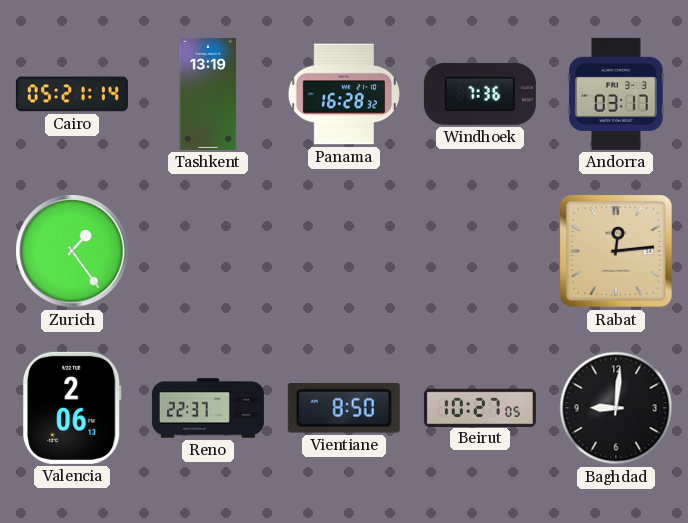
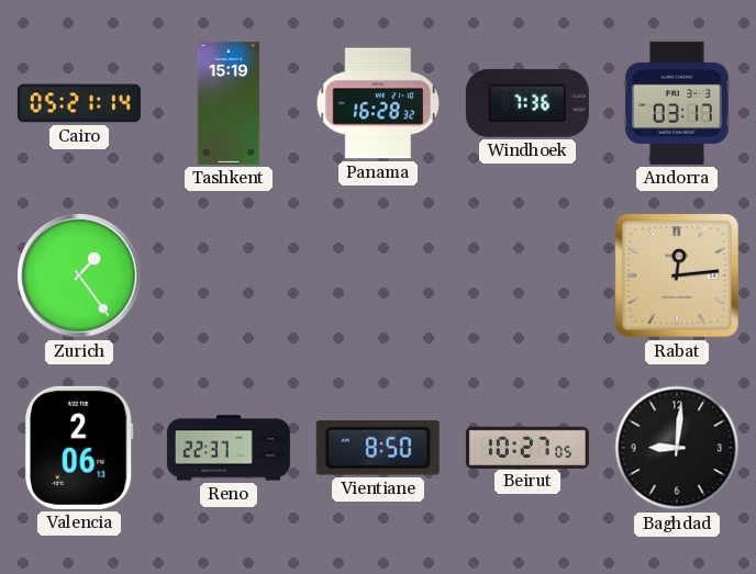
Tashkent: 13:19 -> 15:19 (229, 103)
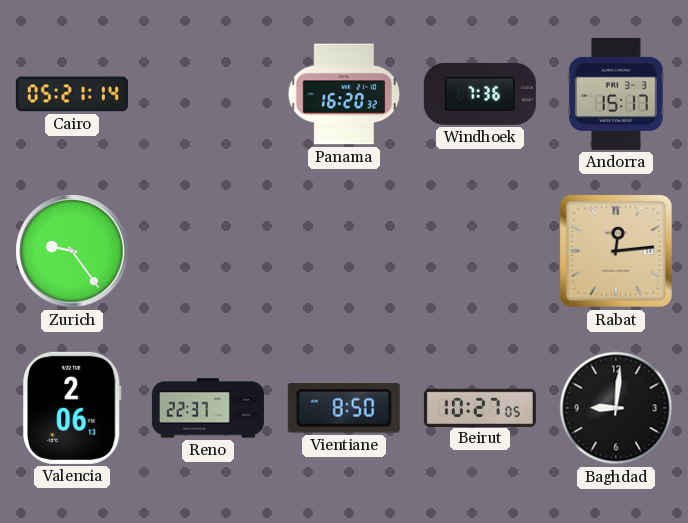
Tashkent: 15:19 -> none (229, 103)
Panama: 16:28 -> 16:20 (344, 94)
Andorra: 03:17 -> 15:17 (616, 94)
Zurich: 1:24 -> 9:24 (72, 251)
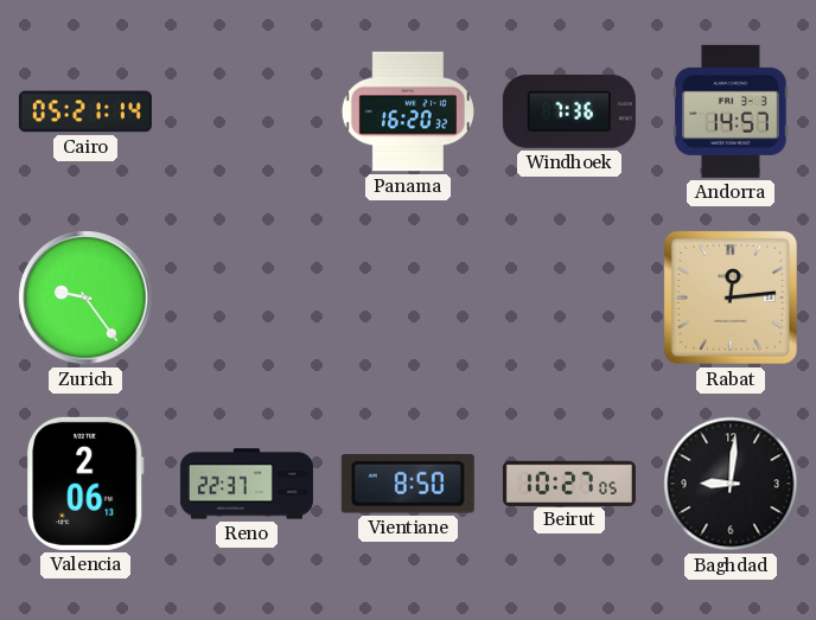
Andorra: 15:17 -> 14:57 (731, 111)
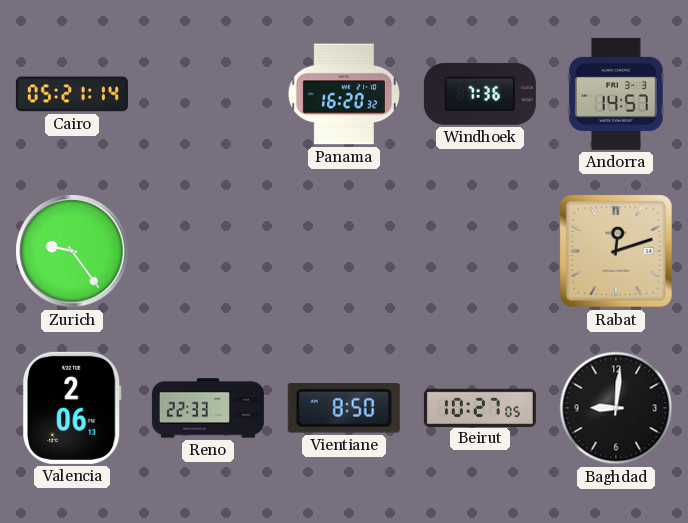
Rabat: 12:14 -> 12:12 (616, 251)
Reno: 22:37 -> 22:33 (208, 408)
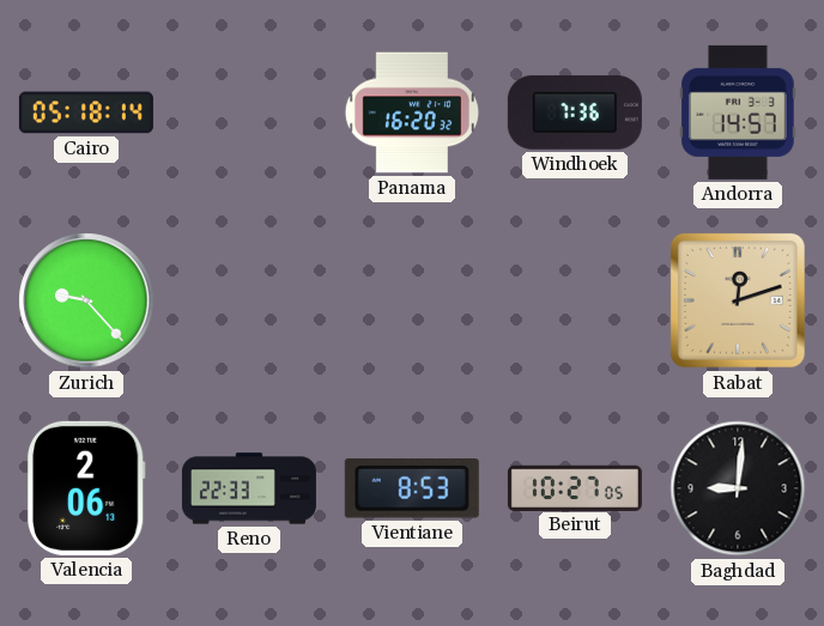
Cairo: 05:21 -> 05:18 (86, 113)
Zurich: 9:24 -> 9:23 (86, 300)
Vientiane: 8:50 -> 8:53 (412, 490)
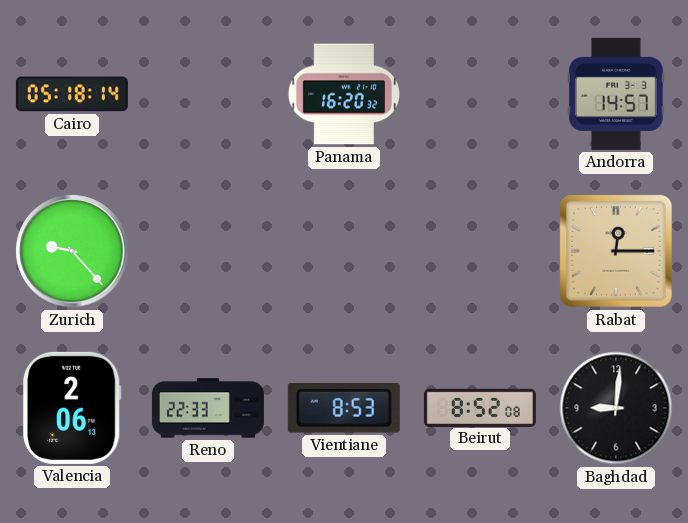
Windhoek: 7:36 -> none (575, 113)
Rabat: 12:12 -> 12:15 (616, 251)
Beirut: 10:27 -> 8:52 (480, 407)
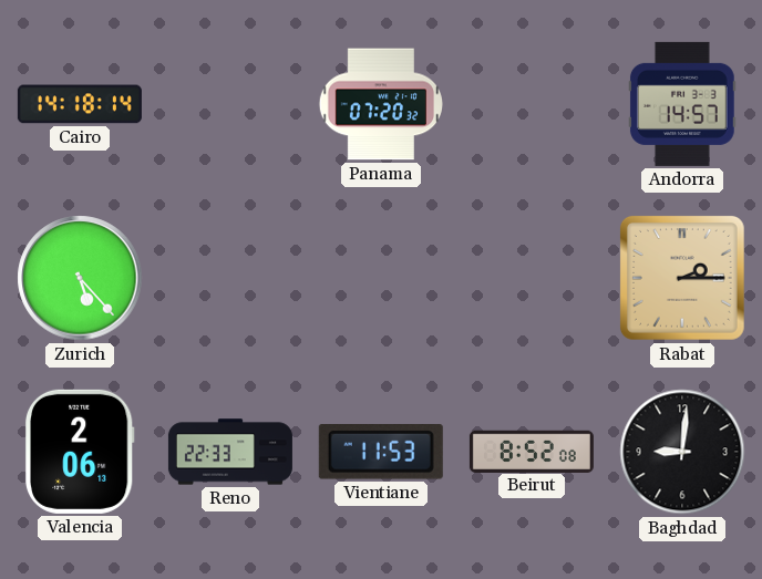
Cairo: 05:18 -> 14:18 (80, 104)
Panama: 16:20 -> 07:20 (381, 104)
Zurich: 9:23 -> 5:23 (80, 278)
Rabat: 12:15 -> 2:15 (682, 278)
Vientiane: 8:53 -> 11:53 (381, 453)
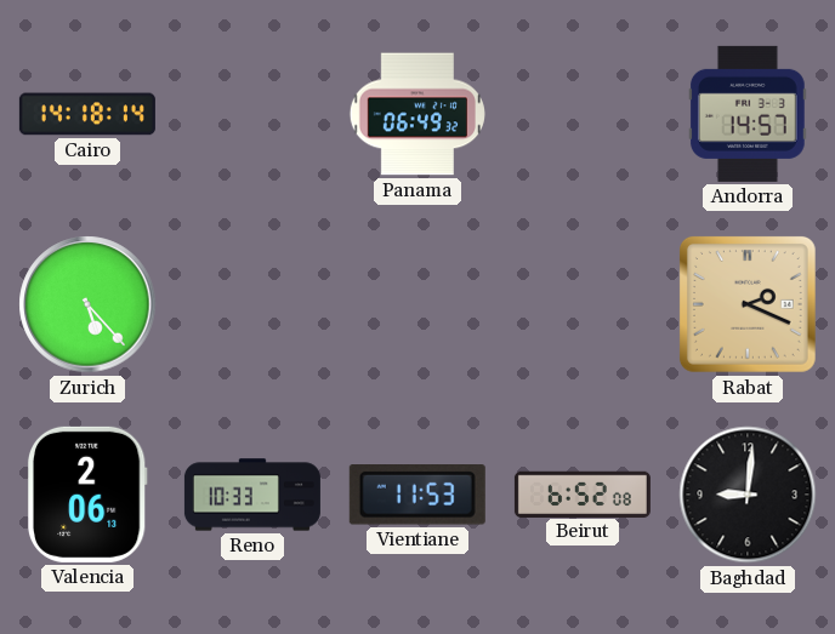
Panama: 07:20 -> 06:49 (417, 114)
Rabat: 2:15 -> 2:19 (748, 304)
Reno: 22:33 -> 10:33 (252, 495)
Beirut: 8:52 -> 6:52 (583, 493)
